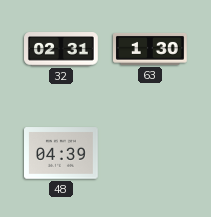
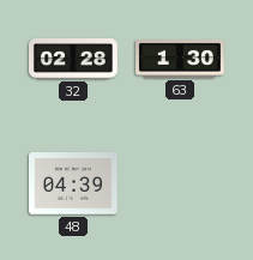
32: 02:31 -> 02:28 (74, 60)
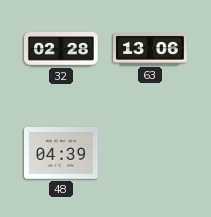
63: 1:30 -> 13:06 (151, 49)
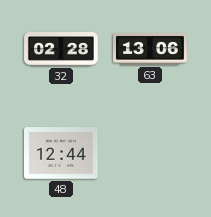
48: 04:39 -> 12:44 (62, 153)
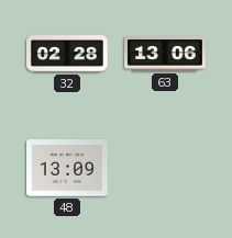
48: 12:44 -> 13:09 (68, 168)
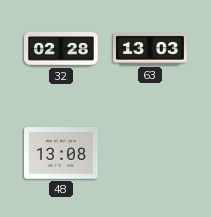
63: 13:06 -> 13:03 (151, 49)
48: 13:09 -> 13:08 (62, 153)
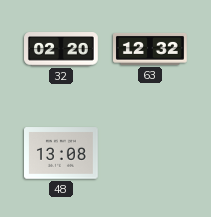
32: 02:28 -> 02:20 (62, 50)
63: 13:03 -> 12:32 (151, 49)
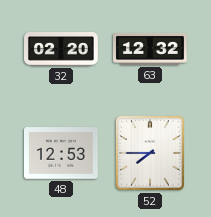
48: 13:08 -> 12:53 (62, 153)
52: none -> 7:45 (150, 153)
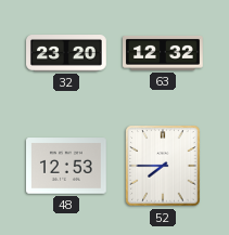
32: 02:20 -> 23:20 (67, 54)
